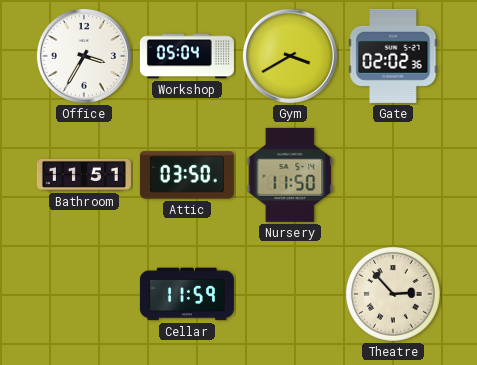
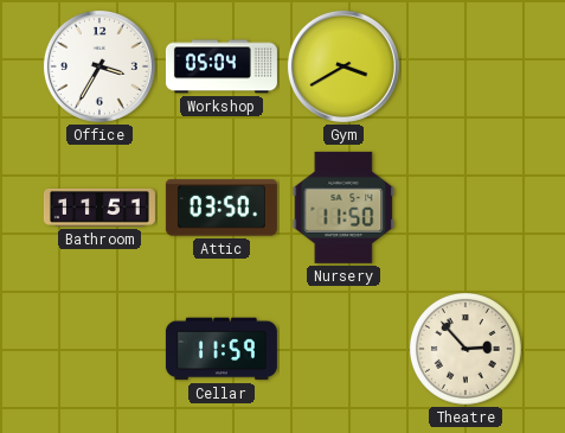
Gate: 02:02 -> none (393, 56)
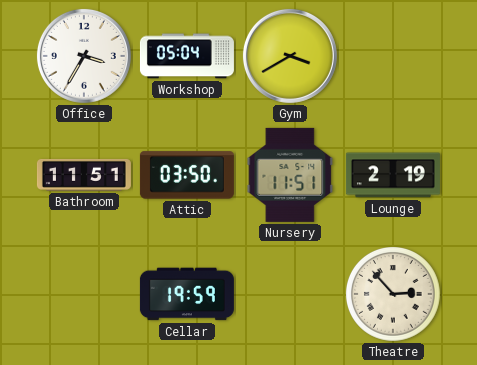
Nursery: 11:50 -> 11:51 (290, 175)
Lounge: none -> 2:19 (393, 175)
Cellar: 11:59 -> 19:59 (187, 294)
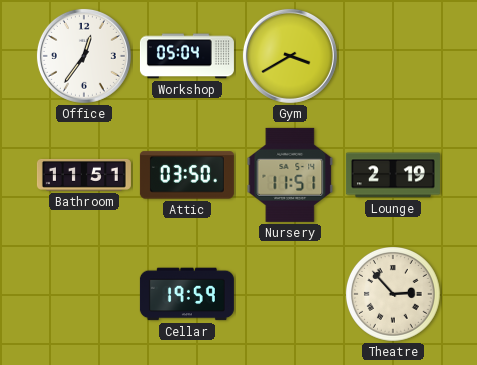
Office: 3:35 -> 12:36 (84, 56)
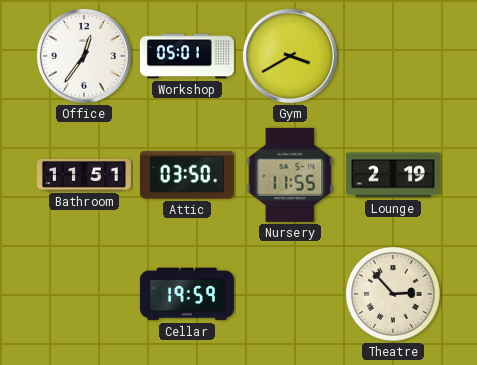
Workshop: 05:04 -> 05:01 (187, 56)
Nursery: 11:51 -> 11:55 (290, 175)
